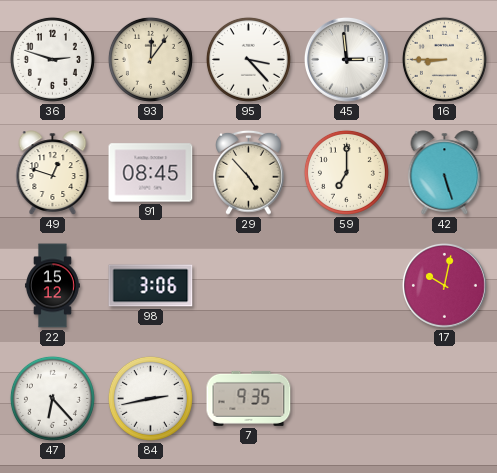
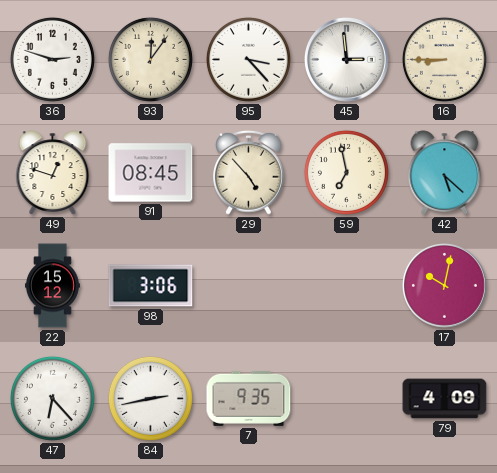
59: 7:00 -> 6:58 (346, 172)
42: 5:27 -> 5:22 (445, 173)
79: none -> 4:09 (445, 399)
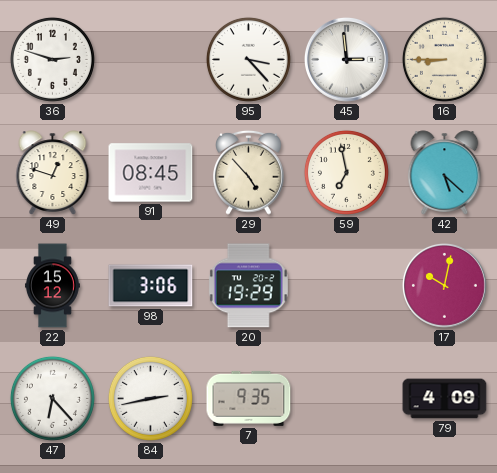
93: 12:06 -> none (150, 59)
20: none -> 19:29 (248, 286)
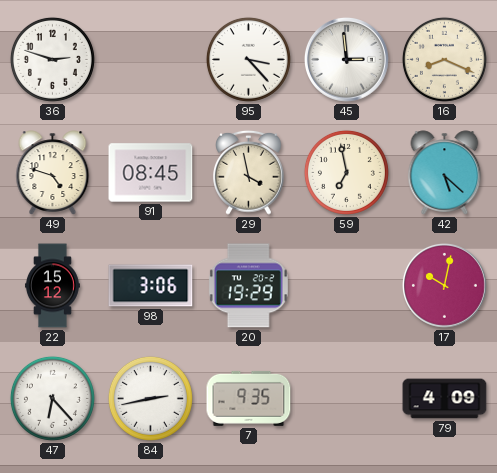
16: 8:45 -> 8:19 (444, 59)
49: 12:48 -> 4:48 (53, 173)
29: 4:53 -> 3:58 (249, 172)
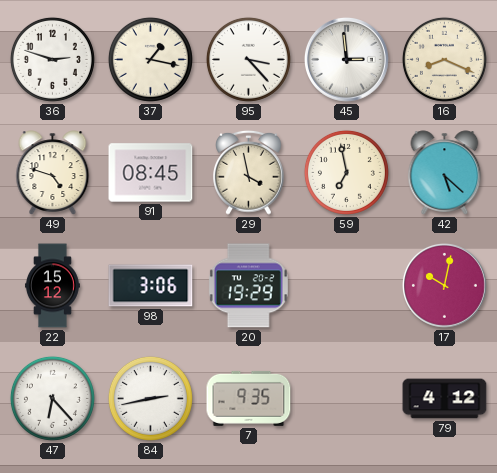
37: none -> 1:17 (150, 59)
79: 4:09 -> 4:12 (445, 399)
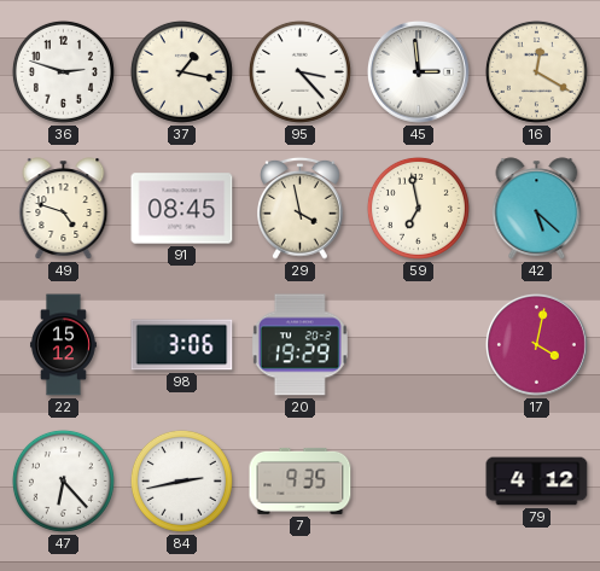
16: 8:19 -> 12:20 (536, 71)
17: 10:02 -> 4:02 (537, 345)
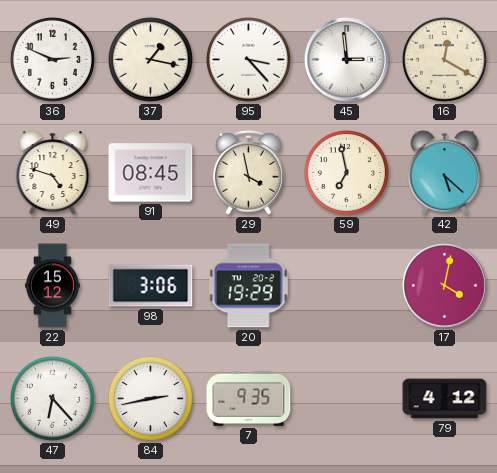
36: 2:48 -> 2:49 (52, 59)
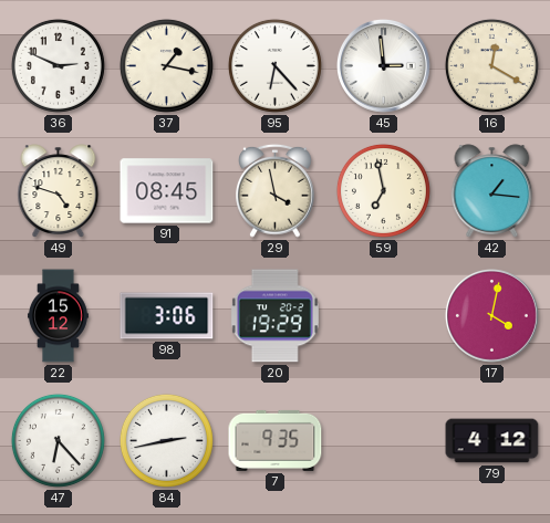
95: 3:23 -> 6:23 (274, 65)
42: 5:22 -> 1:16 (492, 191)
